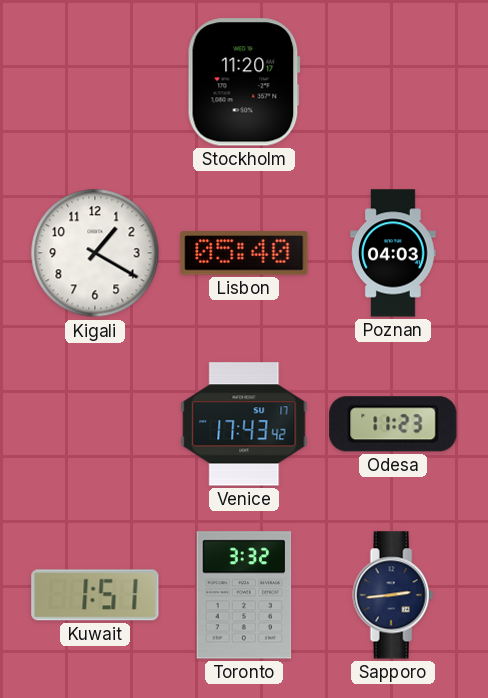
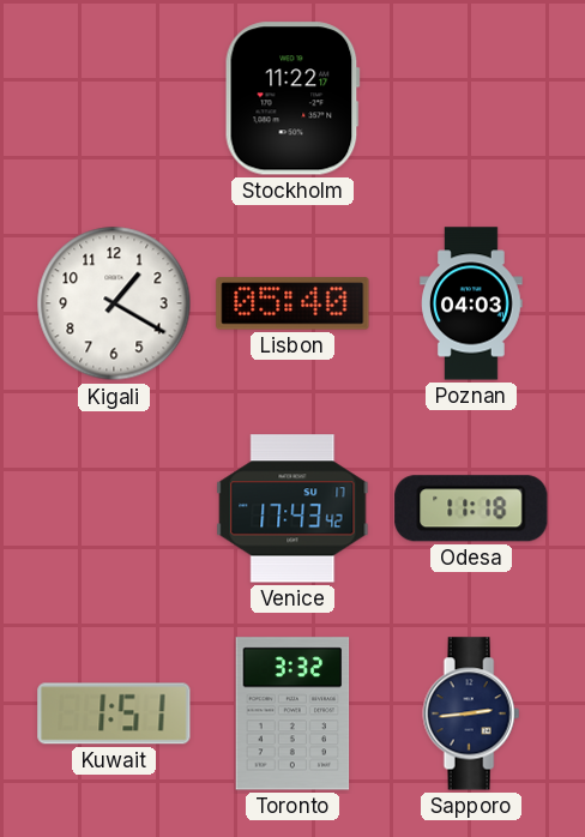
Stockholm: 11:20 -> 11:22 (292, 98)
Odesa: 11:23 -> 11:18 (471, 508)
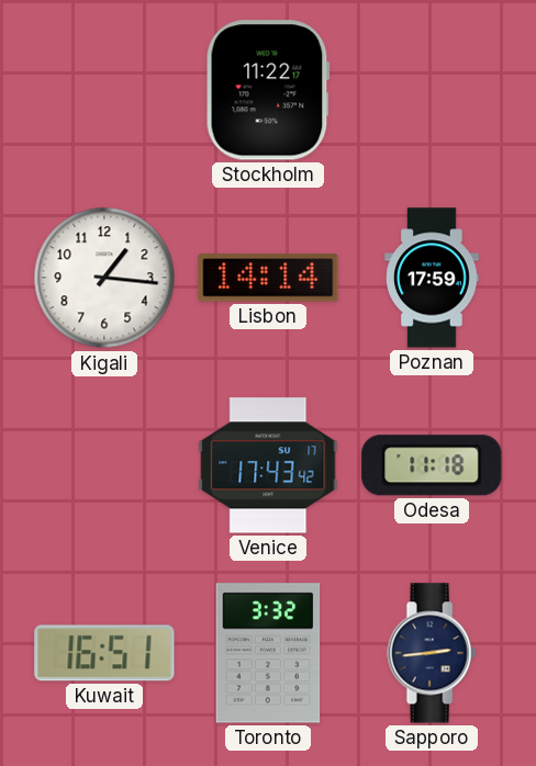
Kigali: 1:20 -> 1:16 (104, 278)
Lisbon: 05:40 -> 14:14 (268, 278)
Poznan: 04:03 -> 17:59 (432, 278)
Kuwait: 1:51 -> 16:51 (104, 653)
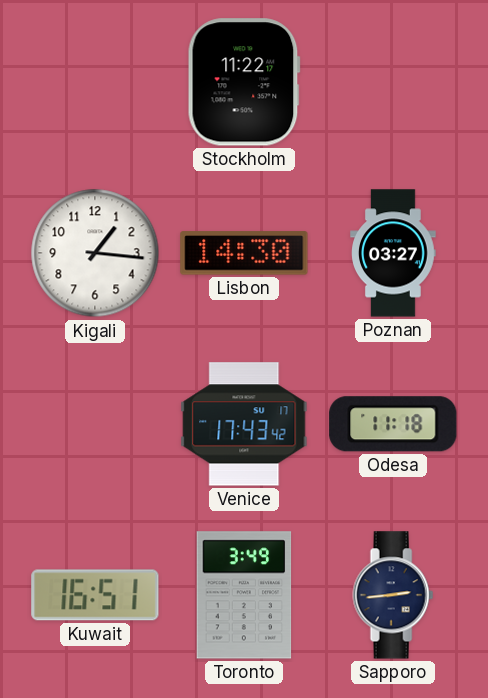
Lisbon: 14:14 -> 14:30 (244, 253)
Poznan: 17:59 -> 03:27 (393, 253)
Toronto: 3:32 -> 3:49 (244, 595)
